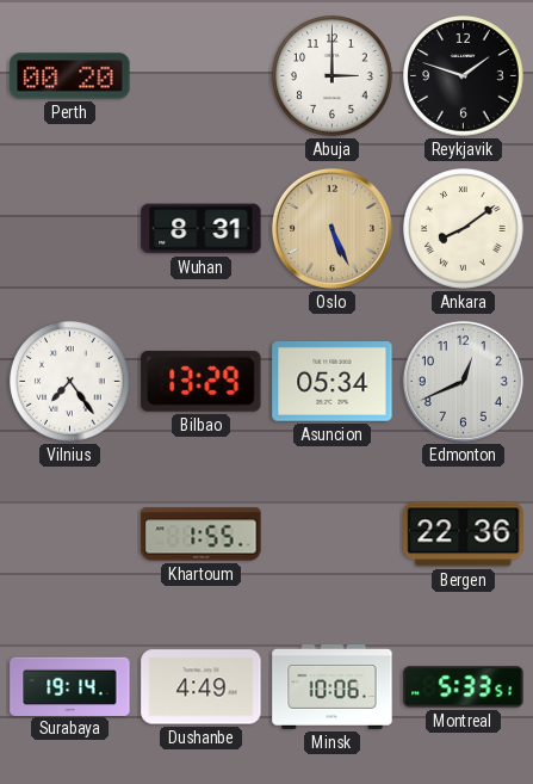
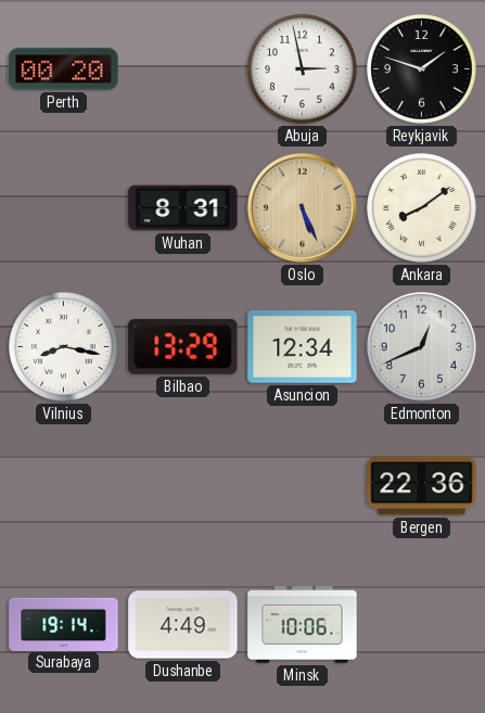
Abuja: 3:00 -> 2:58 (303, 69)
Vilnius: 7:24 -> 8:17 (64, 347)
Asuncion: 05:34 -> 12:34 (303, 347)
Khartoum: 1:55 -> none (202, 535)
Montreal: 5:33 -> none (464, 687)
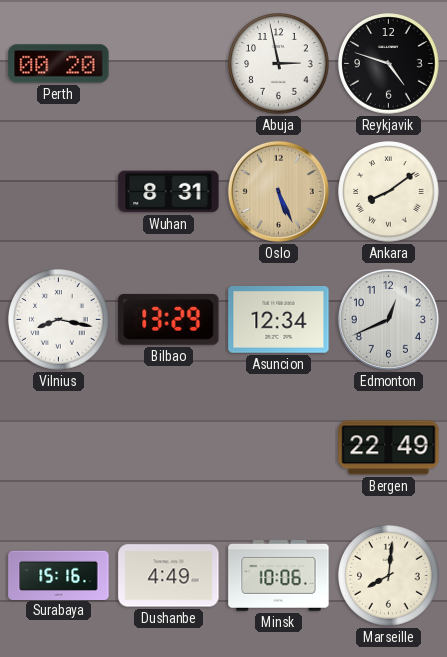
Reykjavik: 1:48 -> 4:48 (389, 64)
Bergen: 22:36 -> 22:49 (389, 448)
Surabaya: 19:14 -> 15:16 (59, 575)
Marseille: none -> 8:01 (389, 576)
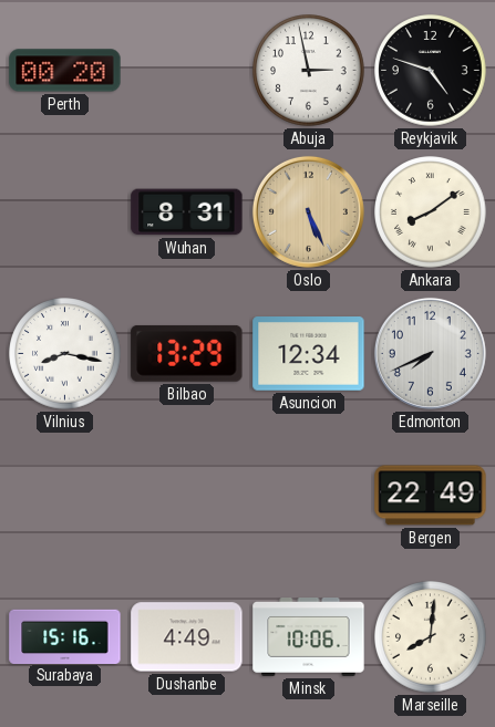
Edmonton: 12:41 -> 7:41 (430, 353)
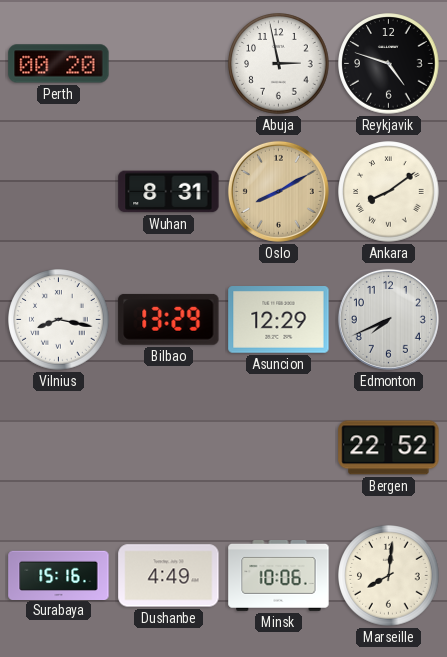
Oslo: 5:26 -> 8:10 (278, 191)
Asuncion: 12:34 -> 12:29 (279, 320)
Bergen: 22:49 -> 22:52 (389, 448)
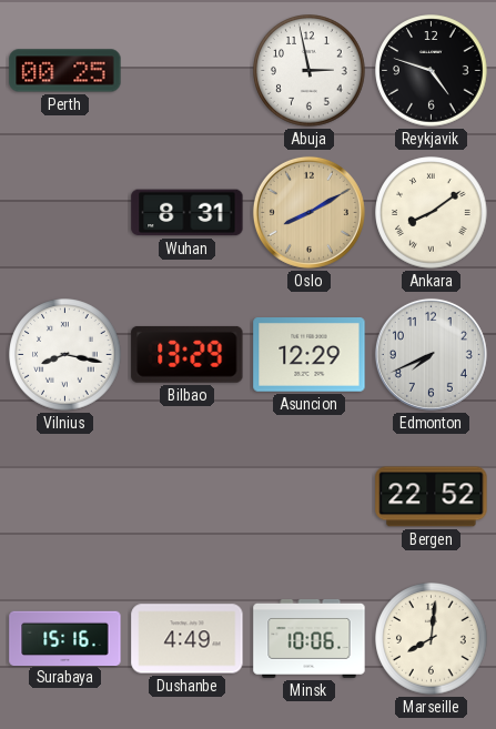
Perth: 00:20 -> 00:25 (65, 71)
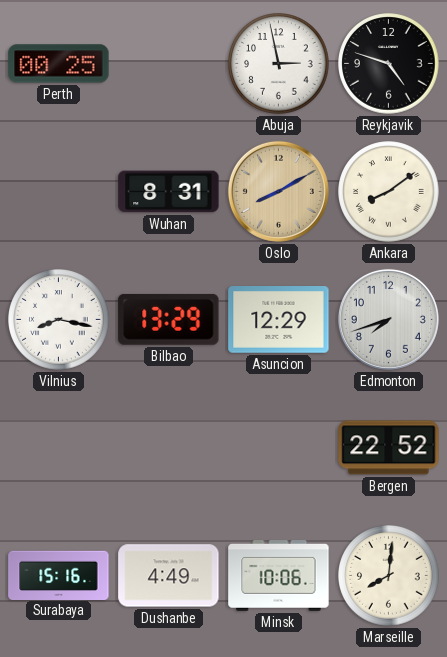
Edmonton: 7:41 -> 7:42 (388, 319)
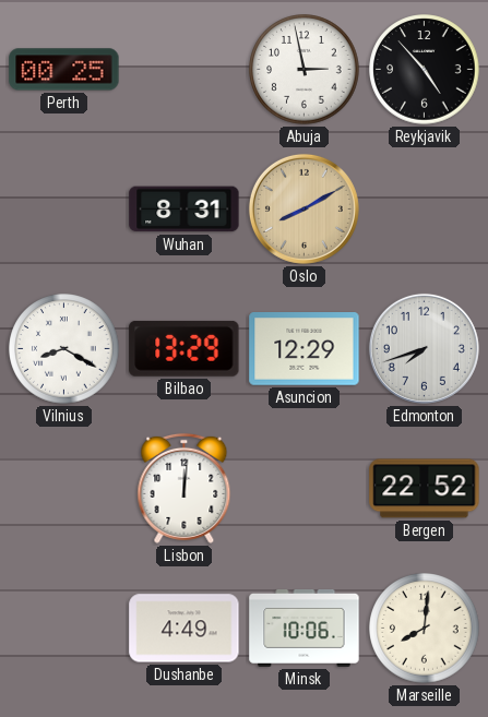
Reykjavik: 4:48 -> 4:53 (425, 70)
Ankara: 8:09 -> none (389, 192)
Vilnius: 8:17 -> 8:20 (64, 349)
Lisbon: none -> 12:01 (185, 488)
Surabaya: 15:16 -> none (59, 575)
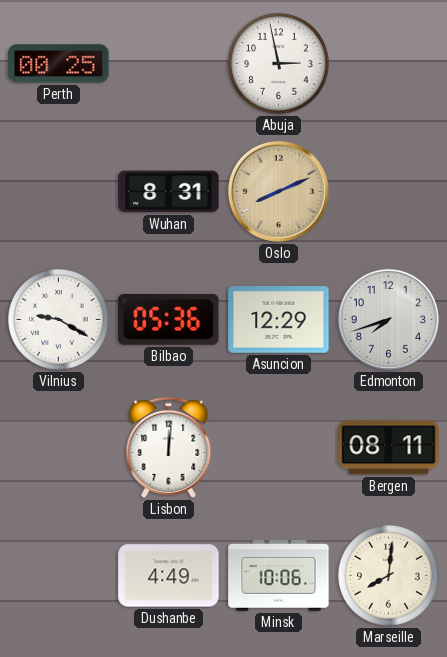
Reykjavik: 4:53 -> none (425, 70)
Oslo: 8:10 -> 8:11 (278, 191)
Vilnius: 8:20 -> 9:20 (59, 320)
Bilbao: 13:29 -> 05:36 (169, 319)
Bergen: 22:52 -> 08:11 (389, 448)
